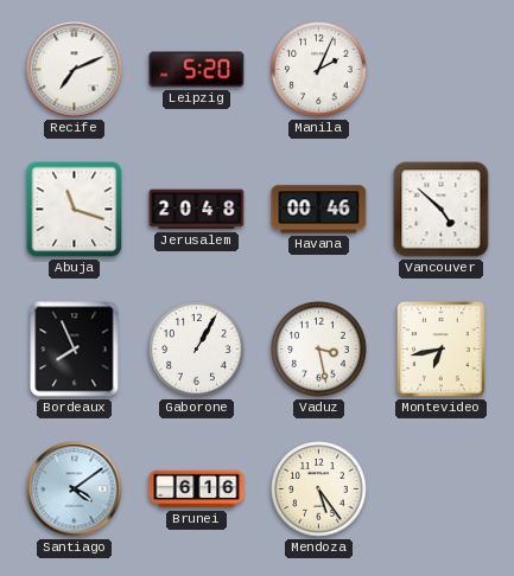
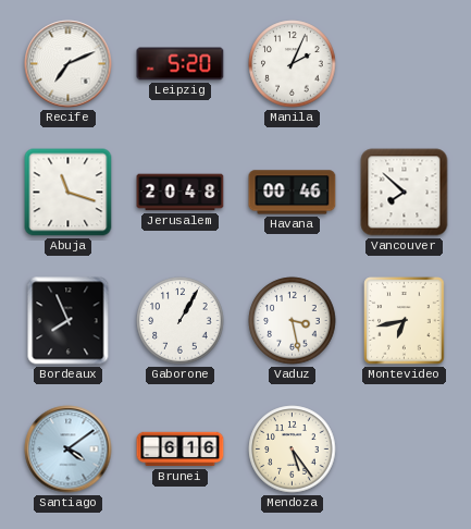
Vancouver: 4:52 -> 7:52 (405, 193)
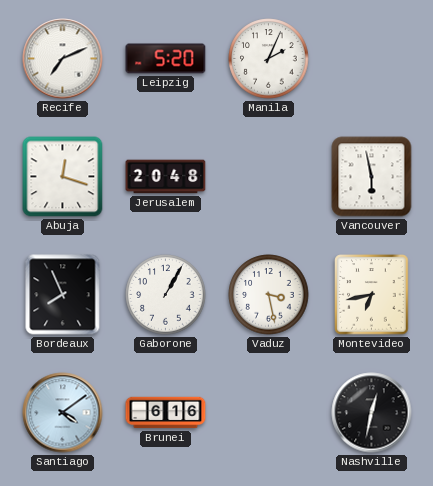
Abuja: 11:18 -> 12:18 (63, 177)
Havana: 00:46 -> none (293, 193)
Vancouver: 7:52 -> 5:58 (372, 177)
Mendoza: 5:24 -> none (293, 450)
Nashville: none -> 12:32 (372, 413)
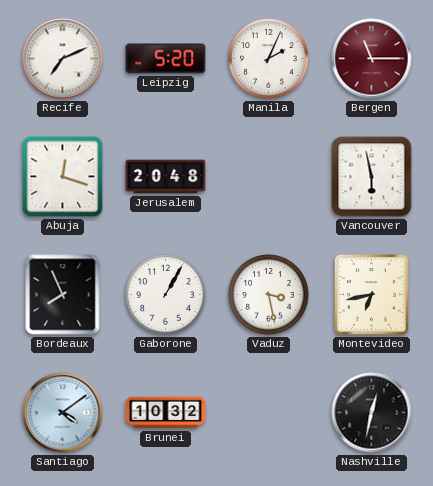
Bergen: none -> 11:15 (372, 59)
Brunei: 6:16 -> 10:32 (166, 413)
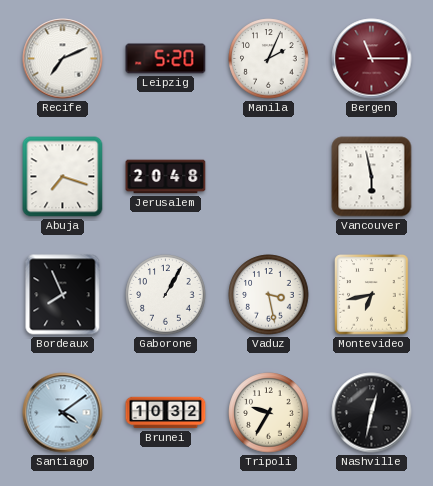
Abuja: 12:18 -> 7:18 (63, 177)
Tripoli: none -> 9:35 (269, 413)
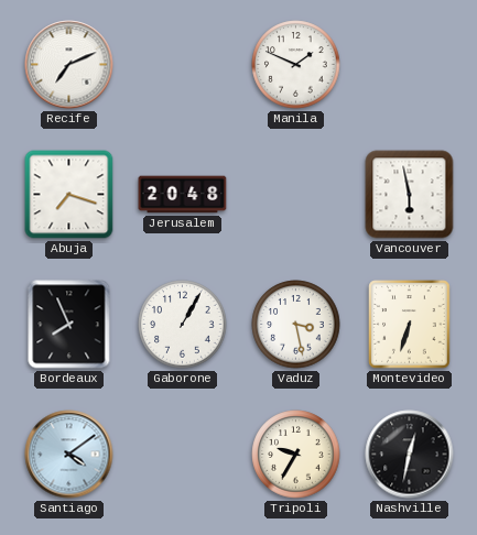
Leipzig: 5:20 -> none (166, 59)
Manila: 2:04 -> 1:49 (296, 65)
Bergen: 11:15 -> none (372, 59)
Montevideo: 6:43 -> 6:33 (410, 325)
Brunei: 10:32 -> none (166, 413)
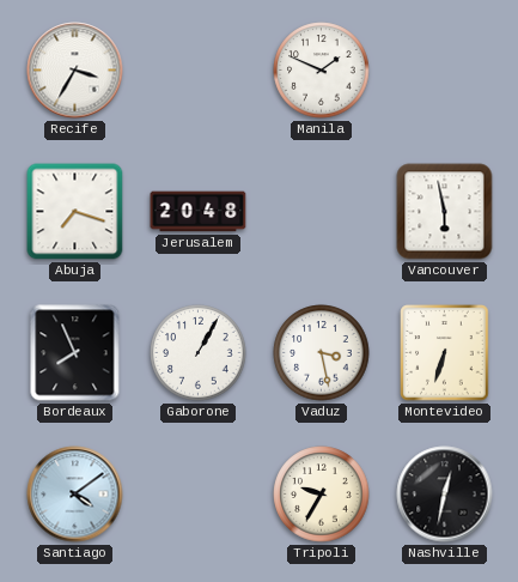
Recife: 7:11 -> 3:35 (75, 71)
